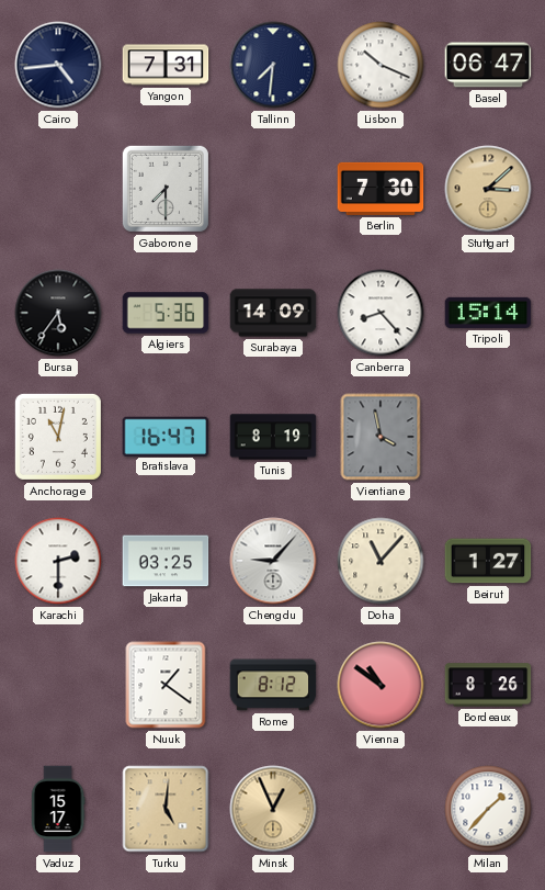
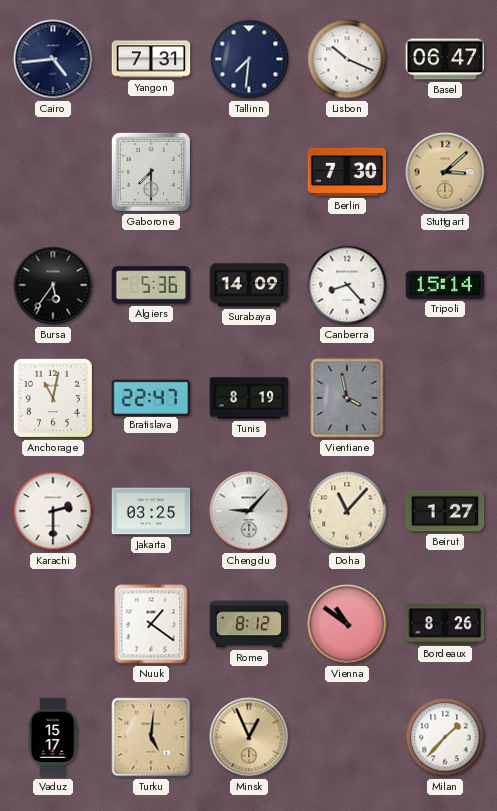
Bratislava: 16:47 -> 22:47 (151, 397)
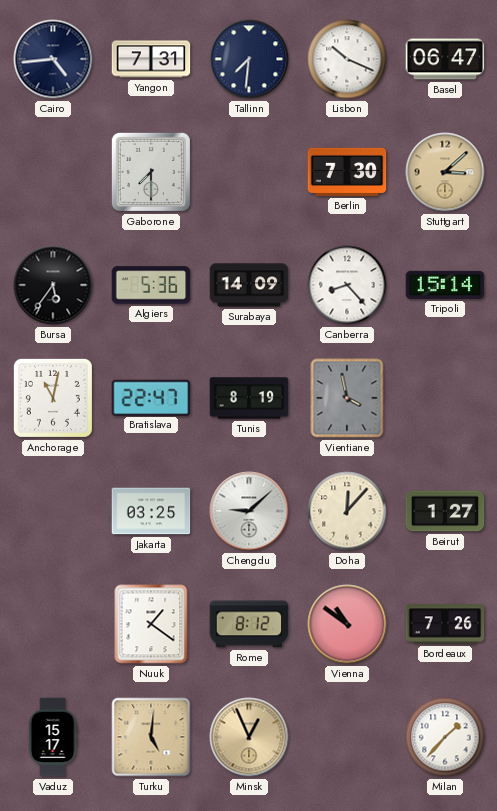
Karachi: 2:30 -> none (53, 511)
Chengdu: 9:07 -> 9:08 (249, 511)
Doha: 11:07 -> 12:07 (347, 511)
Bordeaux: 8:26 -> 7:26 (445, 624)
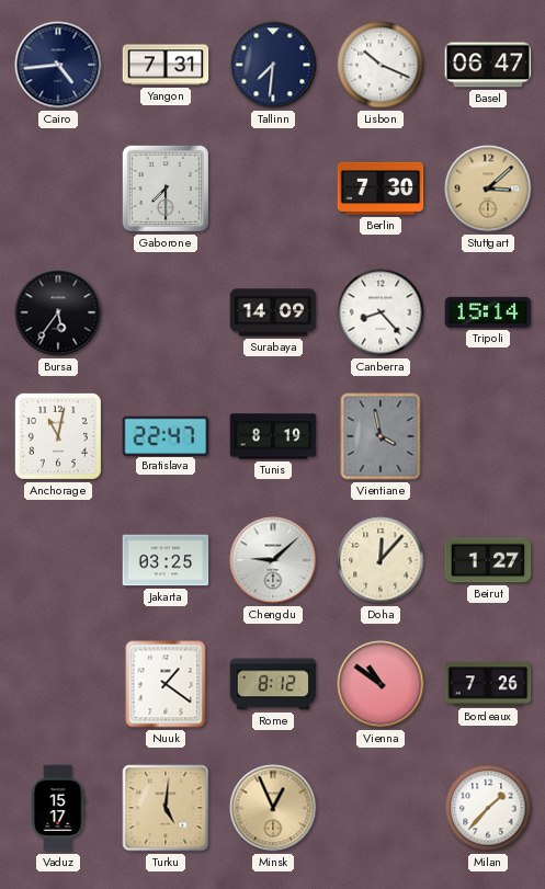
Algiers: 5:36 -> none (151, 285)
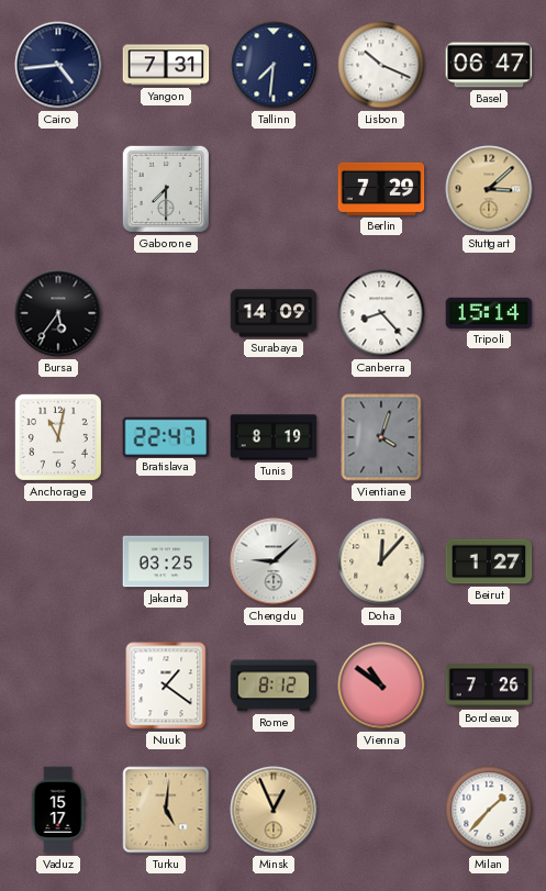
Berlin: 7:30 -> 7:29 (381, 189)
Vientiane: 3:58 -> 4:03 (381, 437)
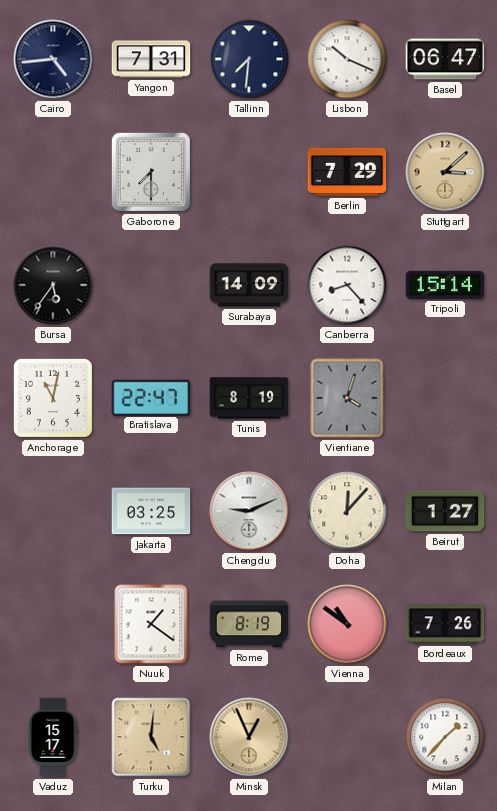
Chengdu: 9:08 -> 9:11 (249, 511)
Rome: 8:12 -> 8:19 (249, 624)
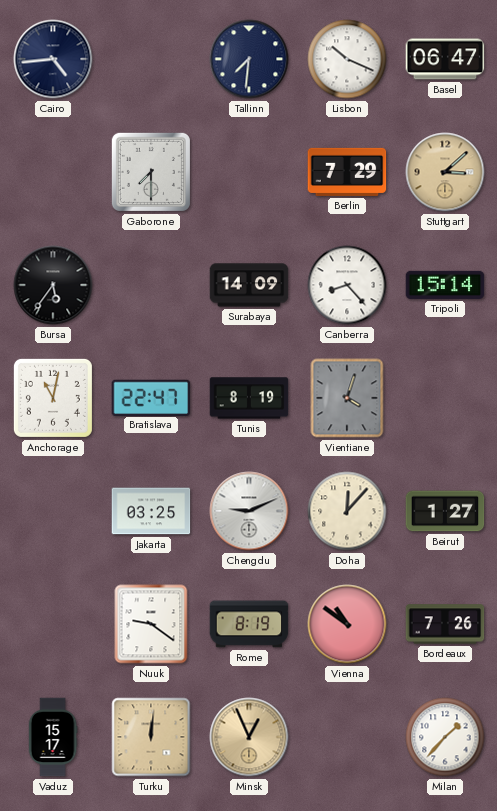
Yangon: 7:31 -> none (151, 59)
Nuuk: 1:21 -> 9:21 (151, 624)
Turku: 5:01 -> 12:01 (151, 737)
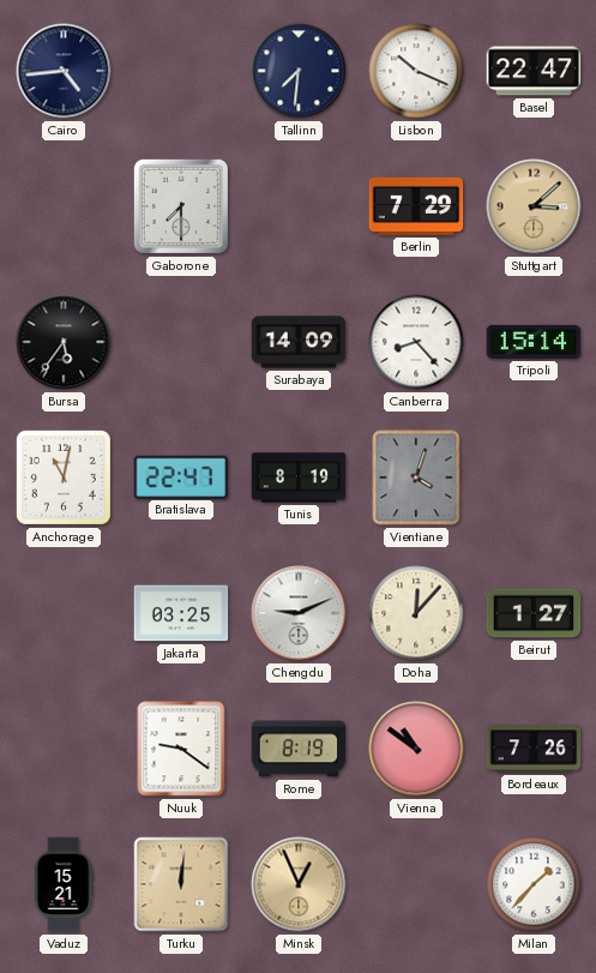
Basel: 06:47 -> 22:47 (534, 71)
Vaduz: 15:17 -> 15:21 (64, 884)
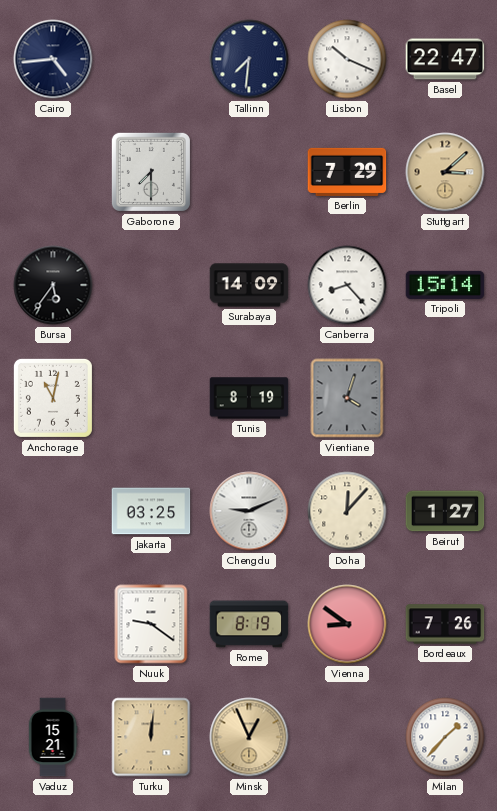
Bratislava: 22:47 -> none (181, 476)
Vienna: 10:51 -> 8:51 (347, 624)
